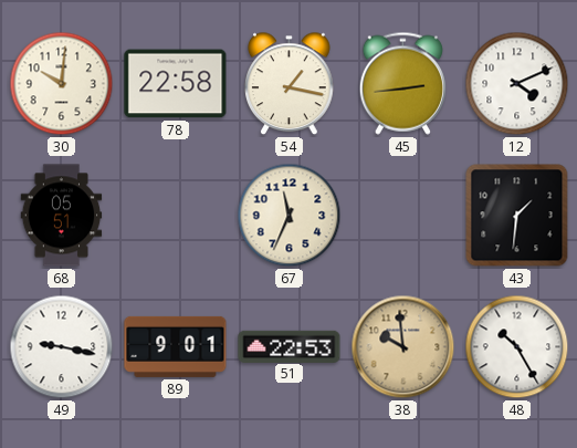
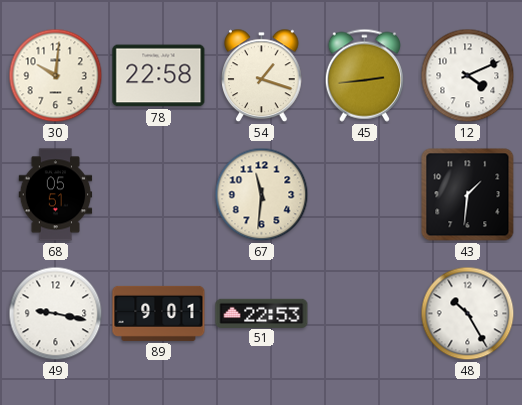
54: 1:17 -> 1:18 (262, 76)
67: 11:34 -> 11:31 (262, 195)
38: 9:59 -> none (403, 347)
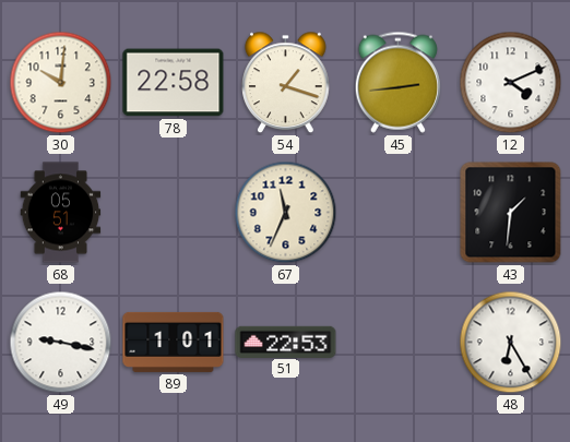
67: 11:31 -> 11:34 (286, 213)
89: 9:01 -> 1:01 (174, 342)
48: 10:25 -> 6:25 (511, 343)
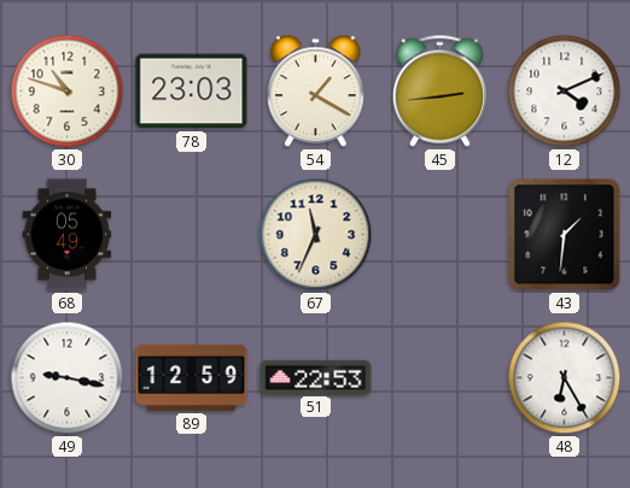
30: 10:01 -> 10:48 (68, 92)
78: 22:58 -> 23:03 (192, 92)
54: 1:18 -> 1:20 (316, 92)
68: 05:51 -> 05:49 (68, 235)
89: 1:01 -> 12:59 (192, 377)
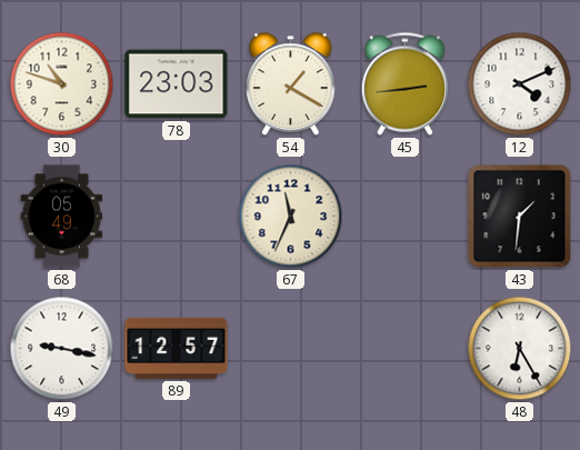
89: 12:59 -> 12:57 (177, 348)
51: 22:53 -> none (316, 377)
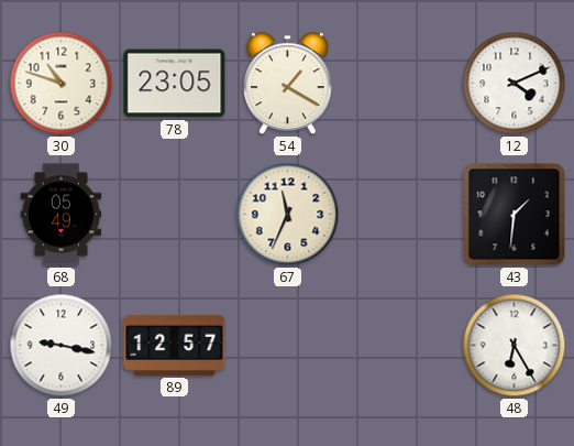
78: 23:03 -> 23:05 (175, 84)
45: 2:44 -> none (404, 83)
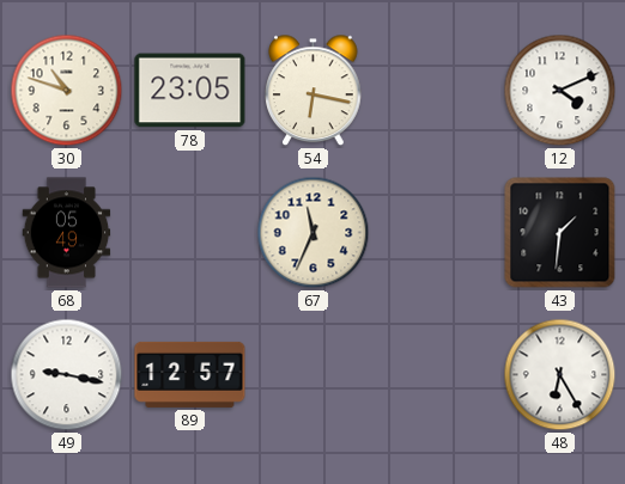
54: 1:20 -> 6:17 (314, 91)
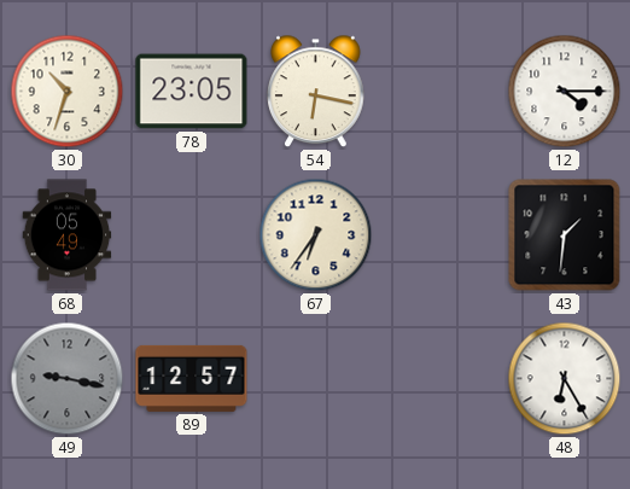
30: 10:48 -> 10:33 (68, 92)
12: 4:11 -> 4:15 (565, 92)
67: 11:34 -> 6:36 (316, 235)
49 dial: white -> grey (68, 379)
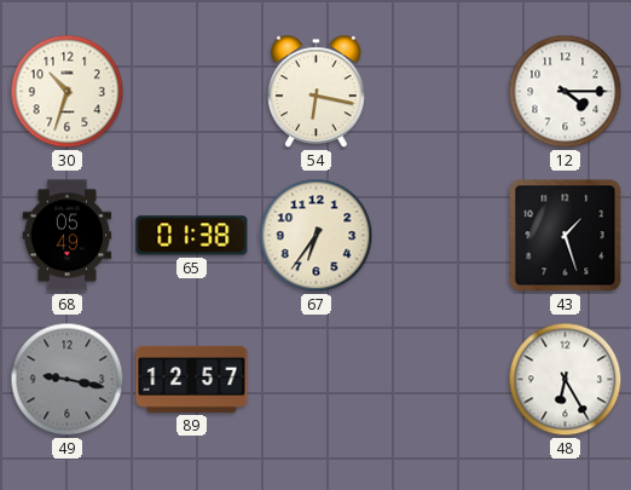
78: 23:05 -> none (192, 92)
65: none -> 01:38 (192, 236)
43: 1:31 -> 1:27 (566, 236)
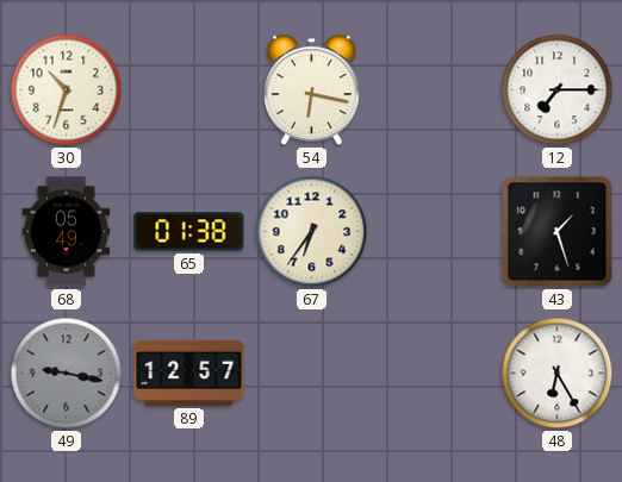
12: 4:15 -> 7:15 (558, 90)
